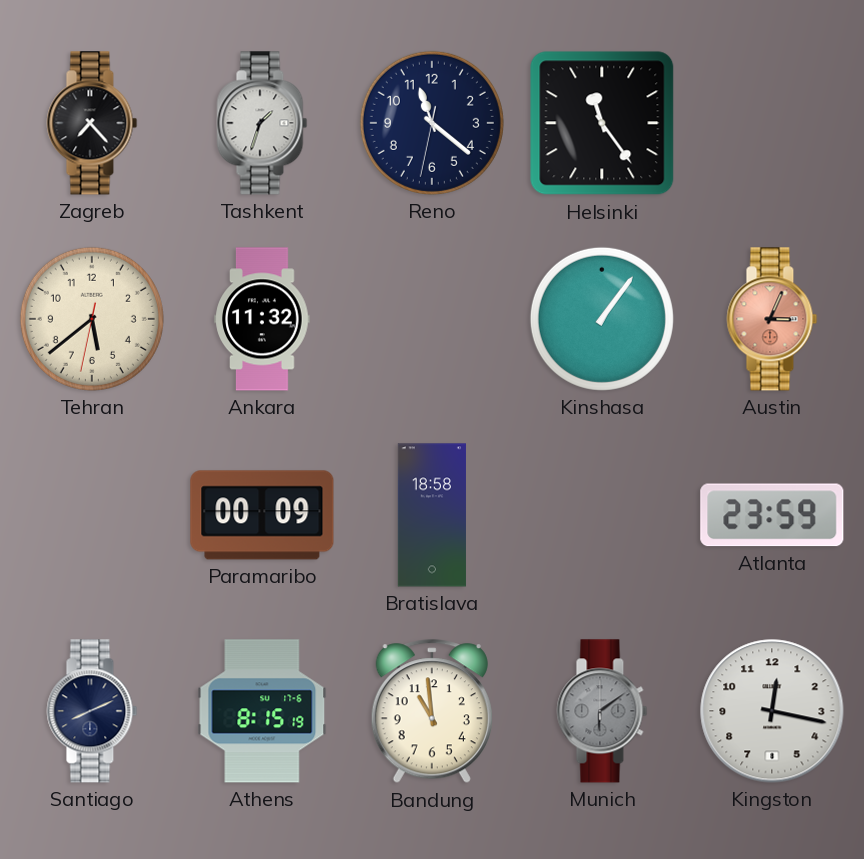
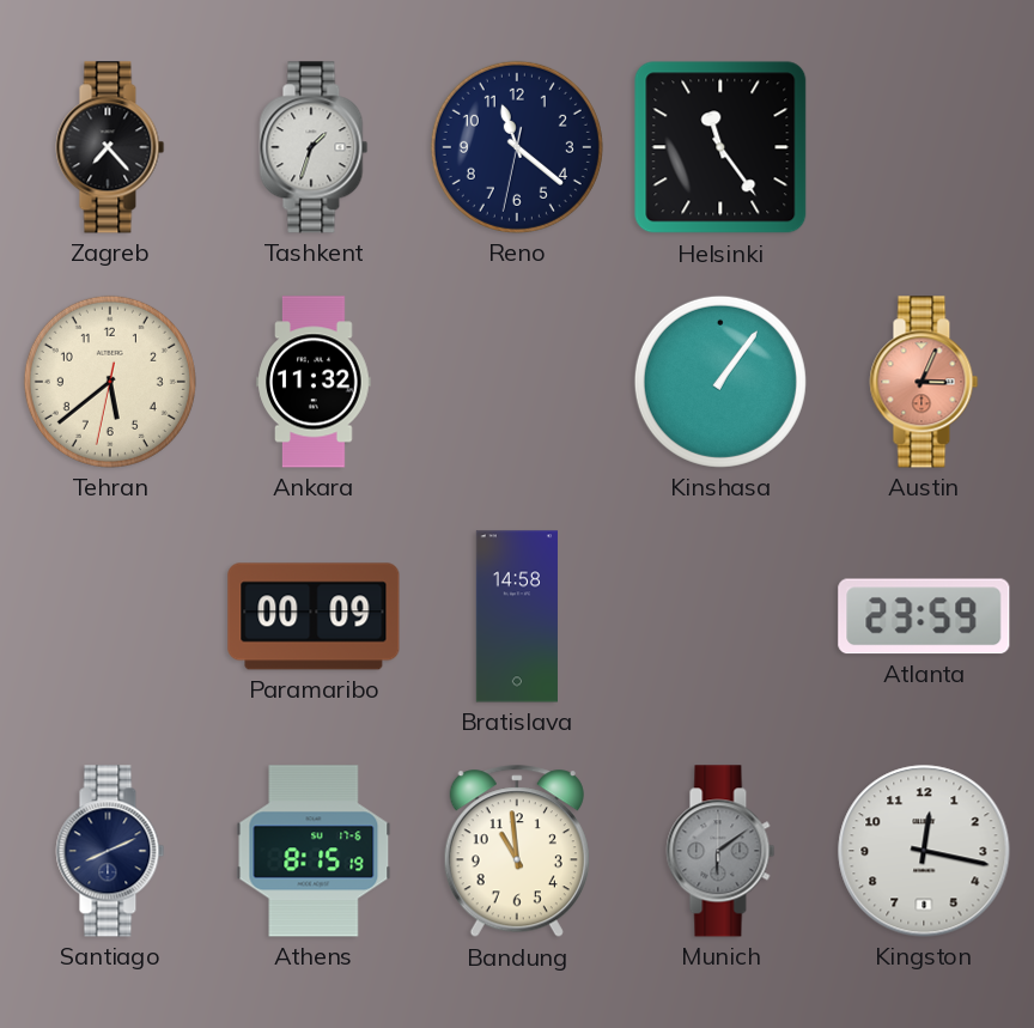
Bratislava: 18:58 -> 14:58 (517, 616)
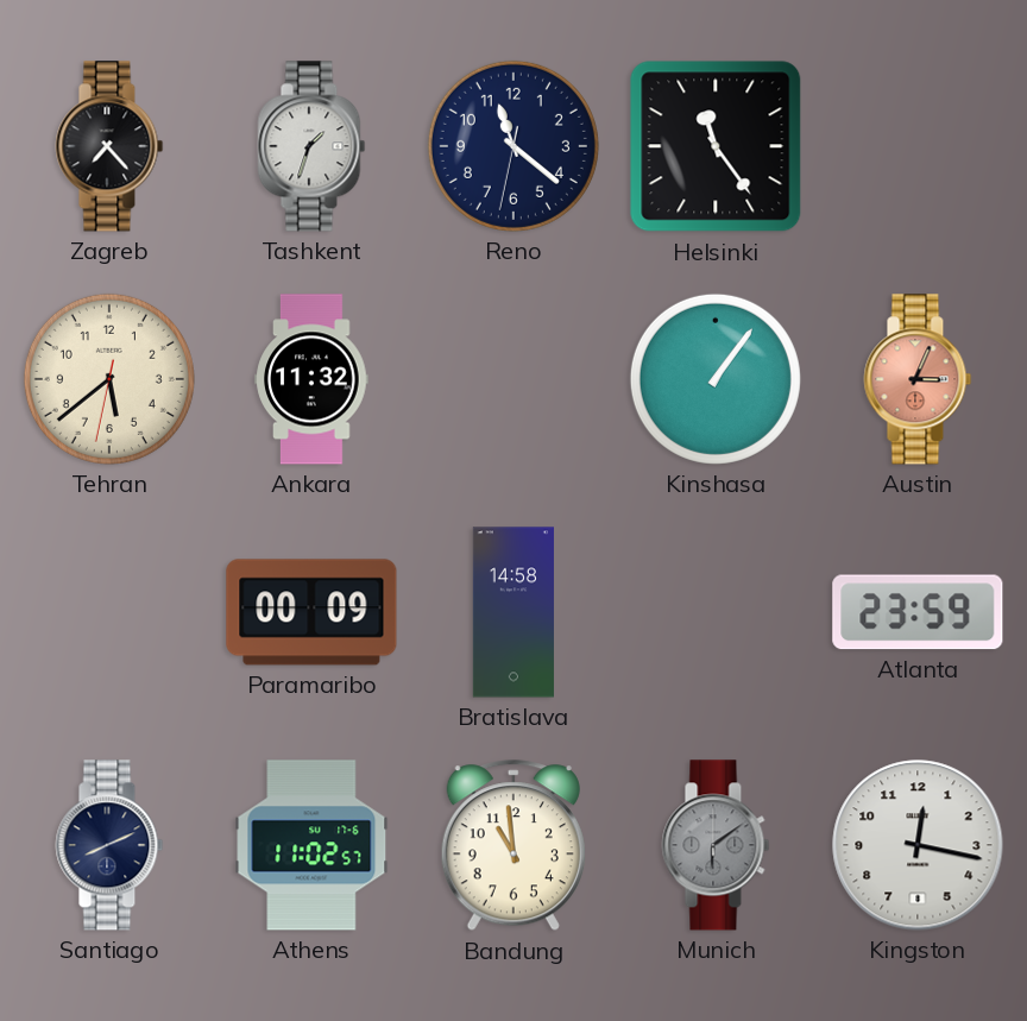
Athens: 8:15 -> 11:02 (311, 845)
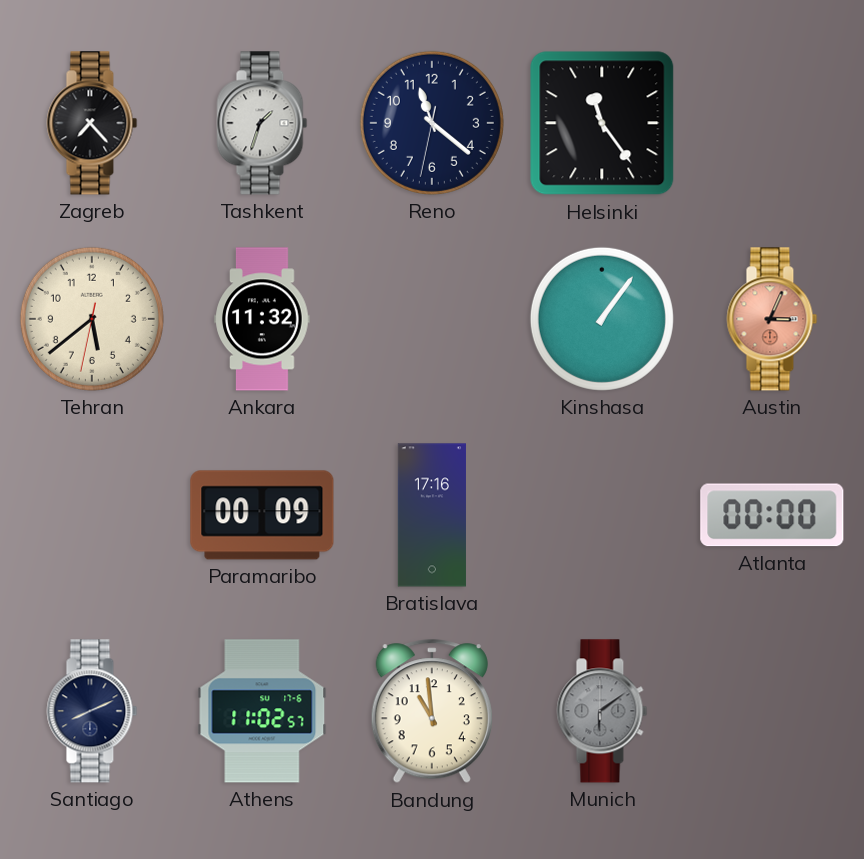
Bratislava: 14:58 -> 17:16 (432, 515)
Atlanta: 23:59 -> 00:00 (772, 515)
Kingston: 12:17 -> none (918, 845)
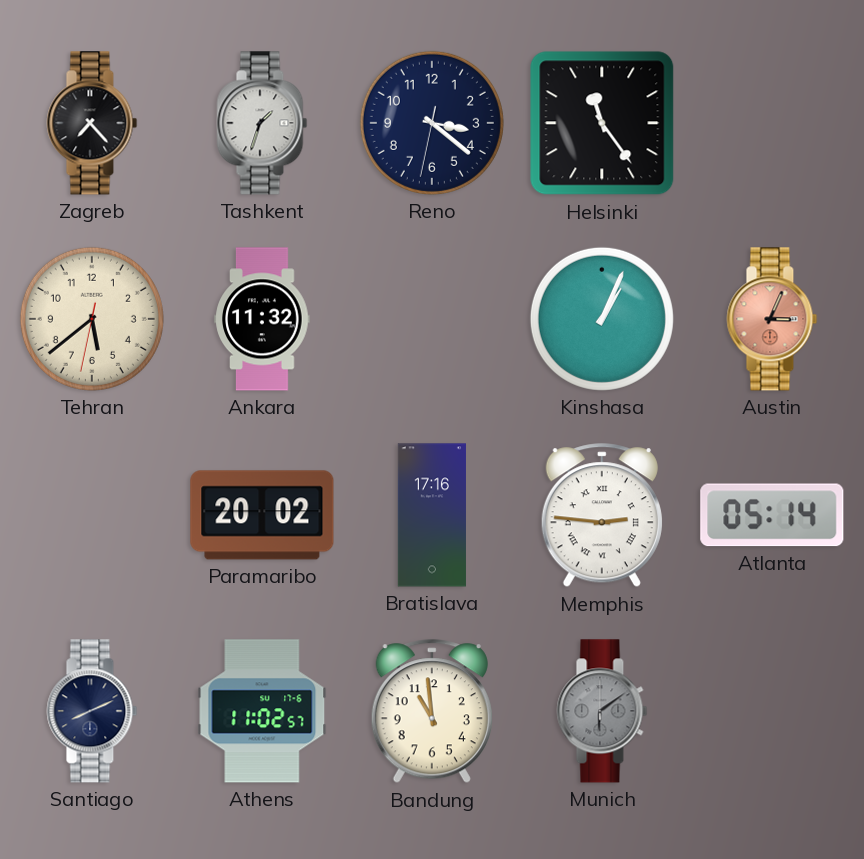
Reno: 11:21 -> 3:21 (432, 123)
Kinshasa: 1:06 -> 1:04 (602, 319)
Paramaribo: 00:09 -> 20:02 (262, 515)
Memphis: none -> 2:46 (602, 516)
Atlanta: 00:00 -> 05:14 (772, 515)
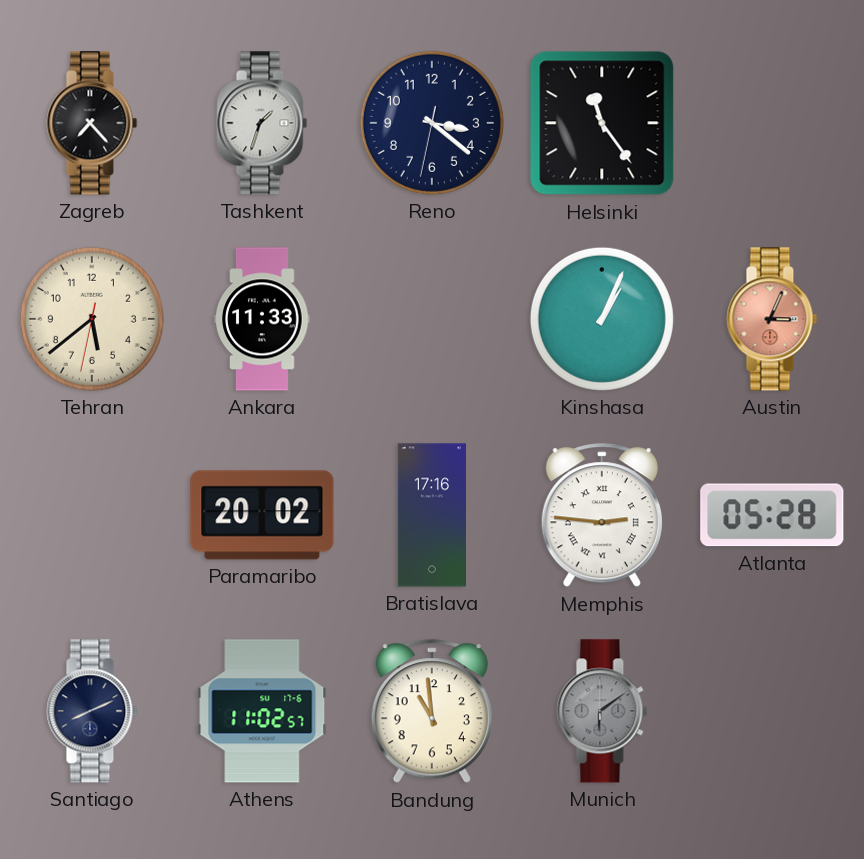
Ankara: 11:32 -> 11:33 (262, 319)
Atlanta: 05:14 -> 05:28 (772, 515)
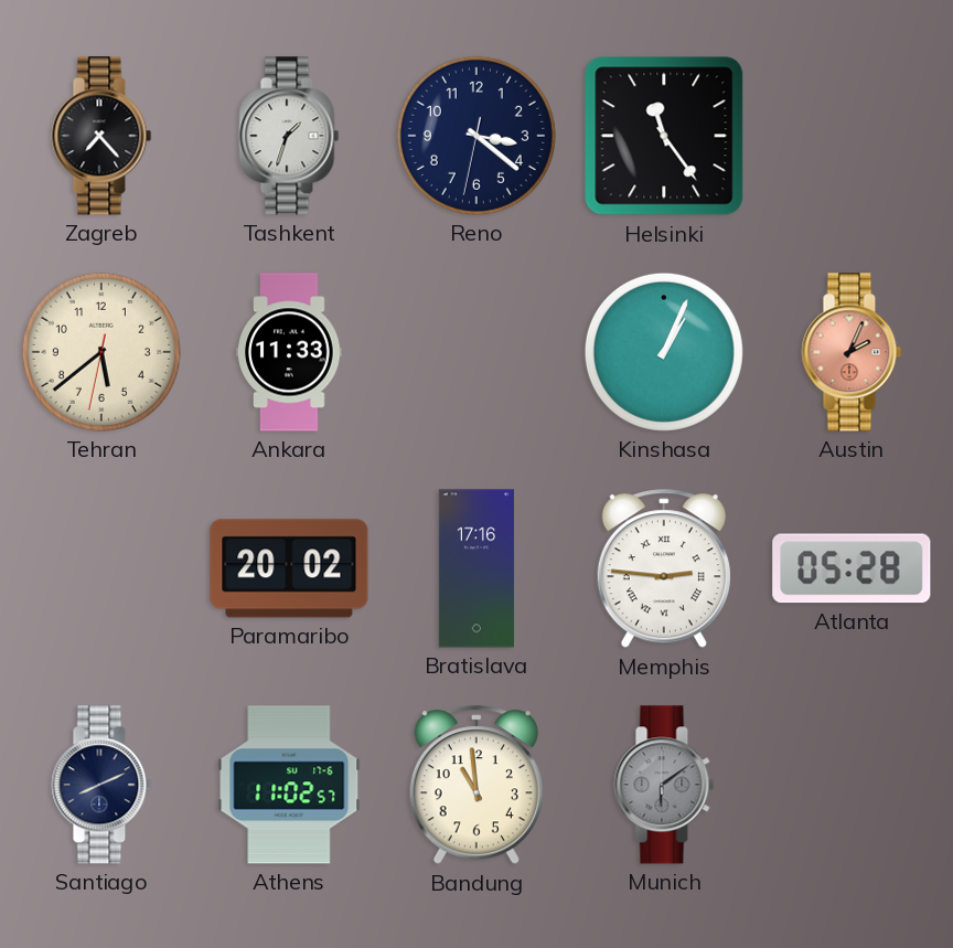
Austin: 3:04 -> 2:04 (852, 352)
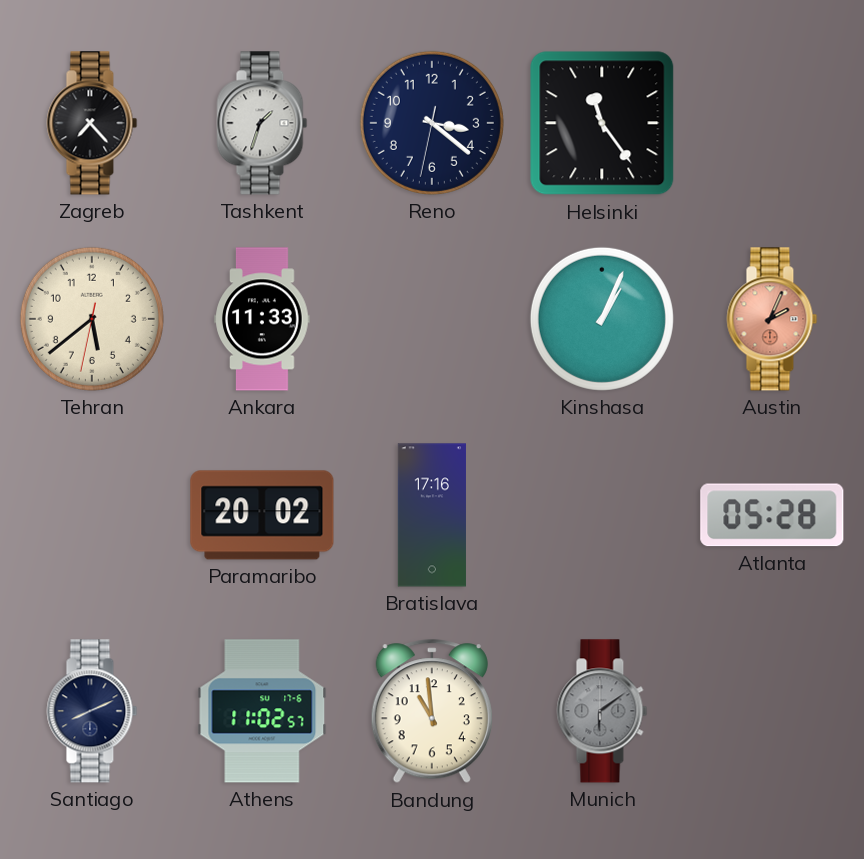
Memphis: 2:46 -> none (664, 569)
